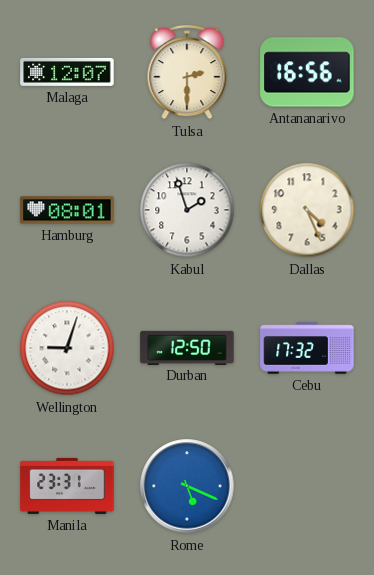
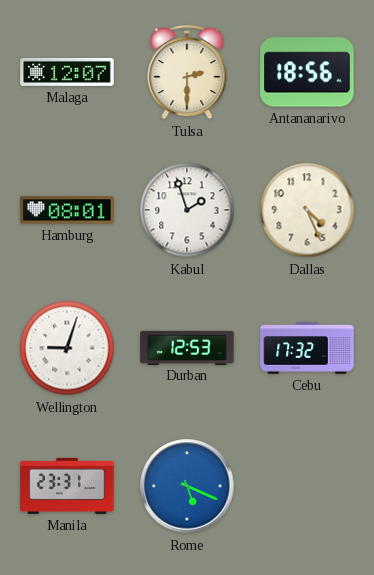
Antananarivo: 16:56 -> 18:56 (307, 72)
Durban: 12:50 -> 12:53 (187, 347)
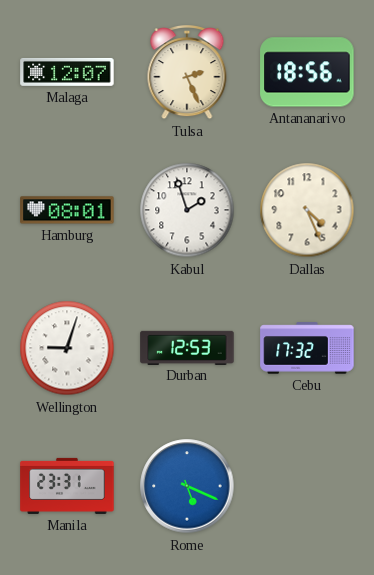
Tulsa: 2:30 -> 2:26 (187, 73)
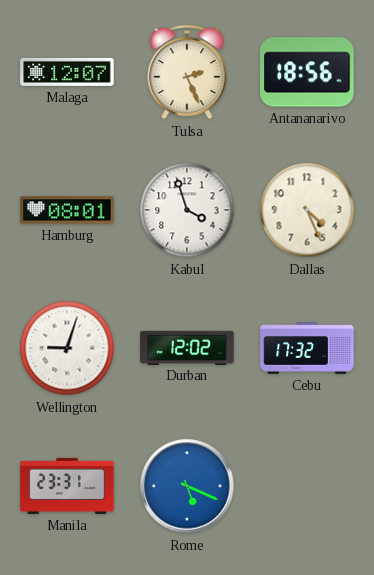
Kabul: 1:57 -> 3:57 (187, 210)
Durban: 12:53 -> 12:02 (187, 347)
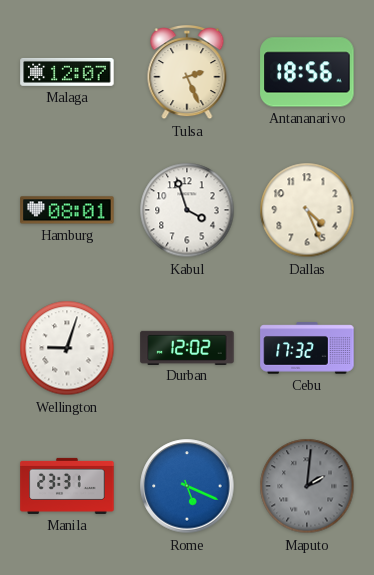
Maputo: none -> 2:01 (307, 486)
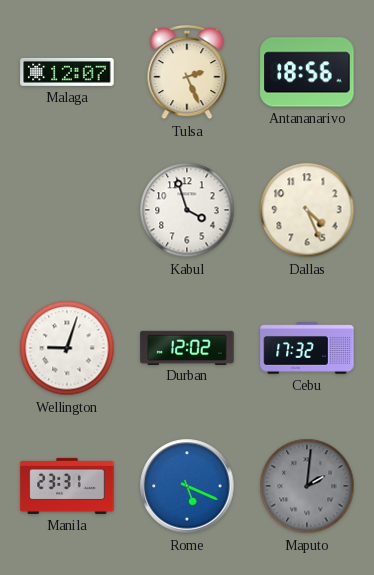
Hamburg: 08:01 -> none (67, 210)
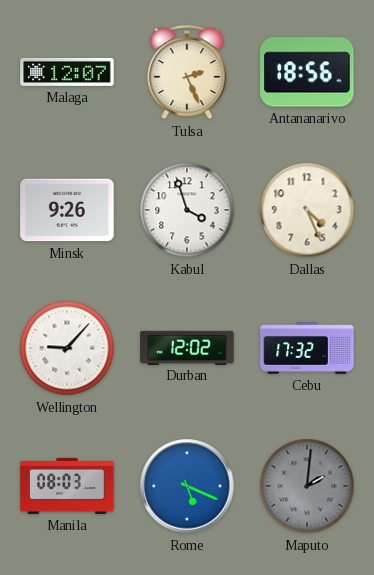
Minsk: none -> 9:26 (67, 210)
Wellington: 9:03 -> 9:07 (67, 348)
Manila: 23:31 -> 08:03 (67, 486)
